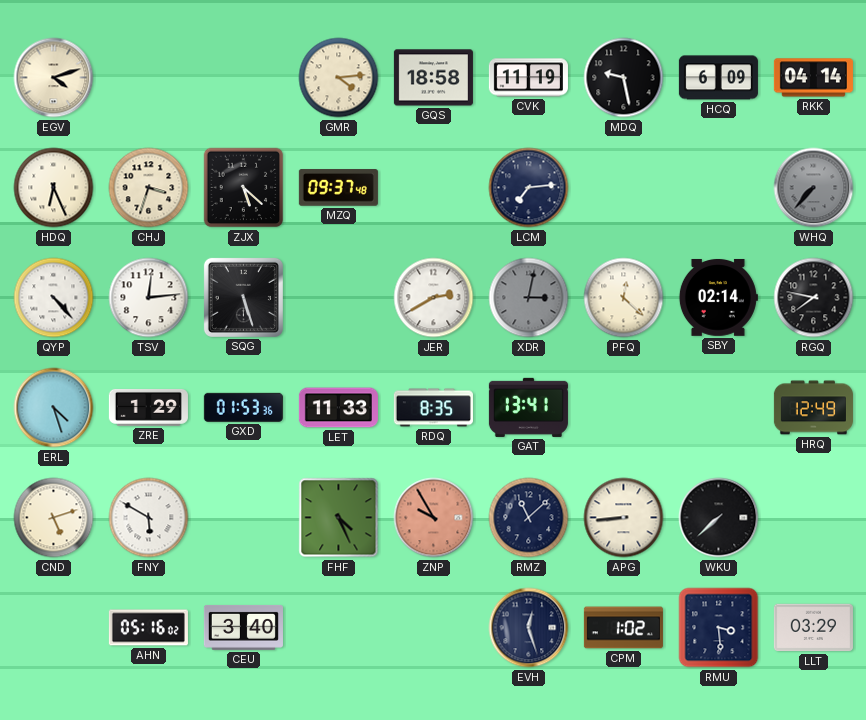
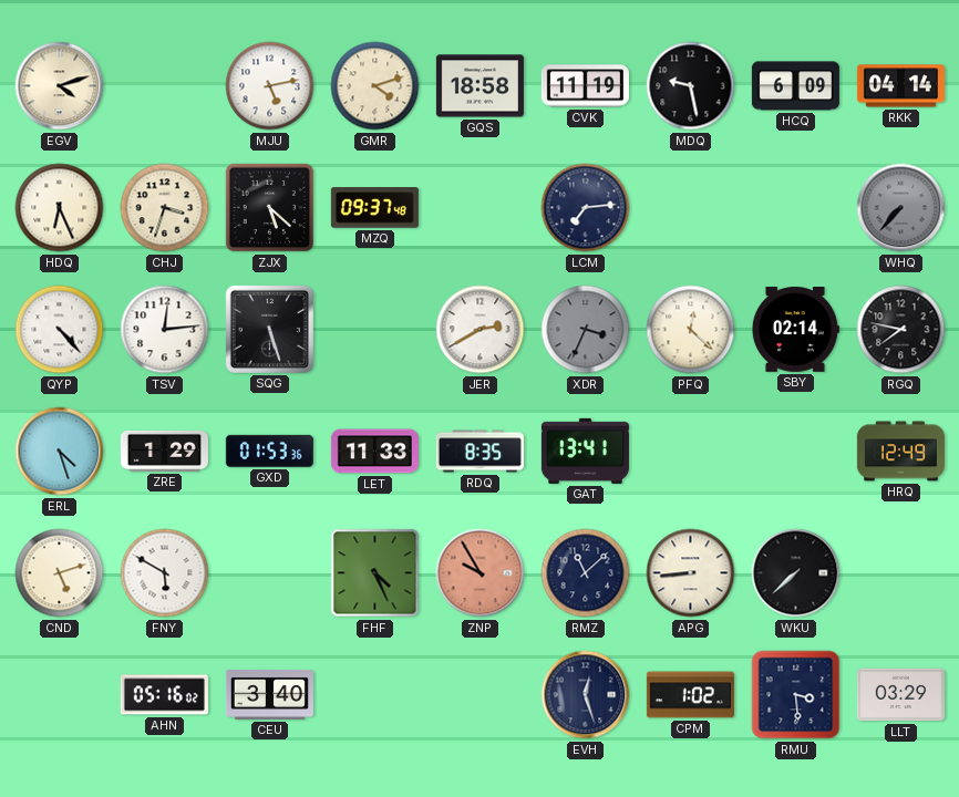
MJU: none -> 5:13 (270, 86)
GMR: 4:14 -> 4:12 (375, 86)
XDR: 3:02 -> 3:34 (586, 330)
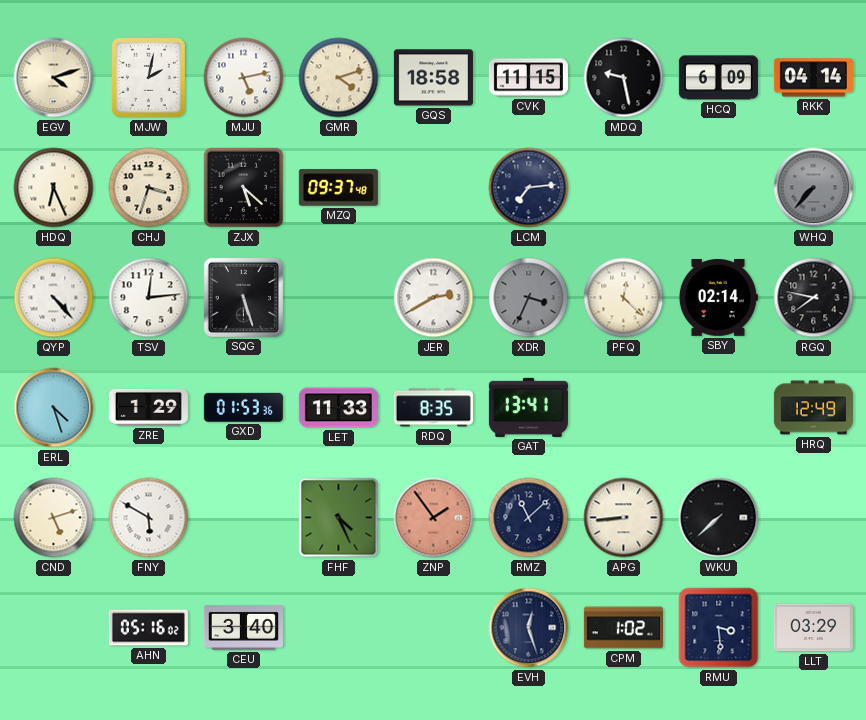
MJW: none -> 2:02 (148, 77)
CVK: 11:19 -> 11:15 (528, 78)
ZNP: 9:55 -> 1:54 (434, 518)
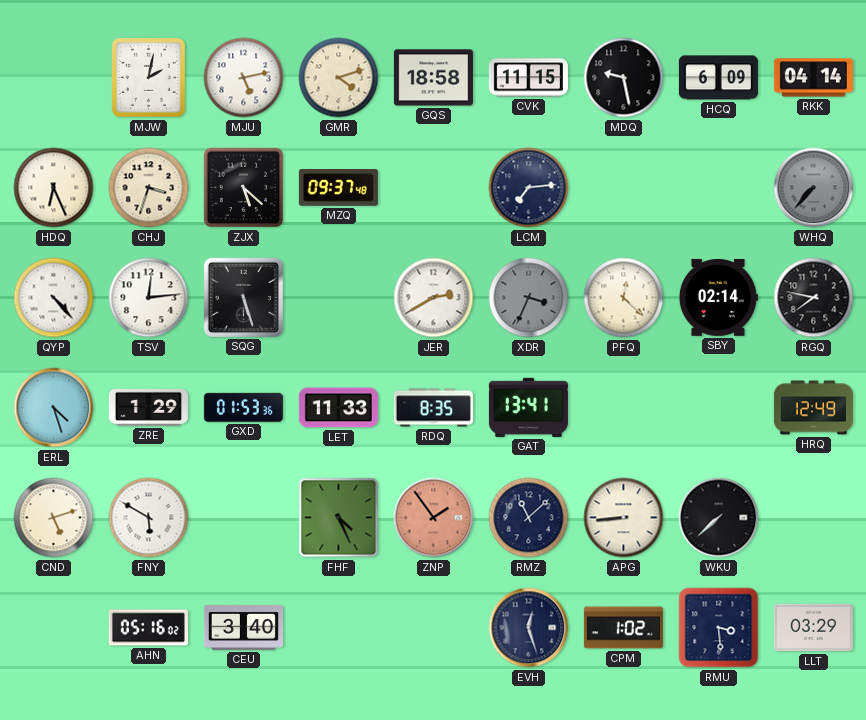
EGV: 4:12 -> none (54, 78)
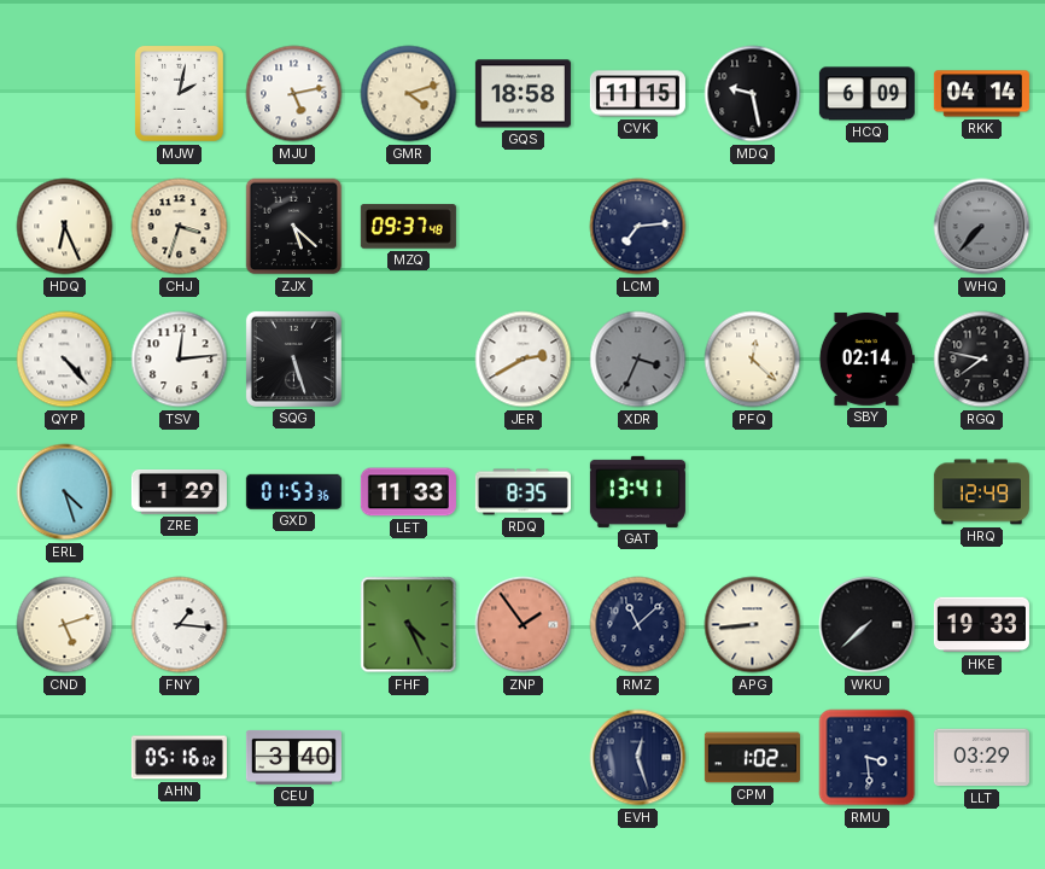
FNY: 5:50 -> 1:16 (180, 625)
HKE: none -> 19:33 (981, 625)
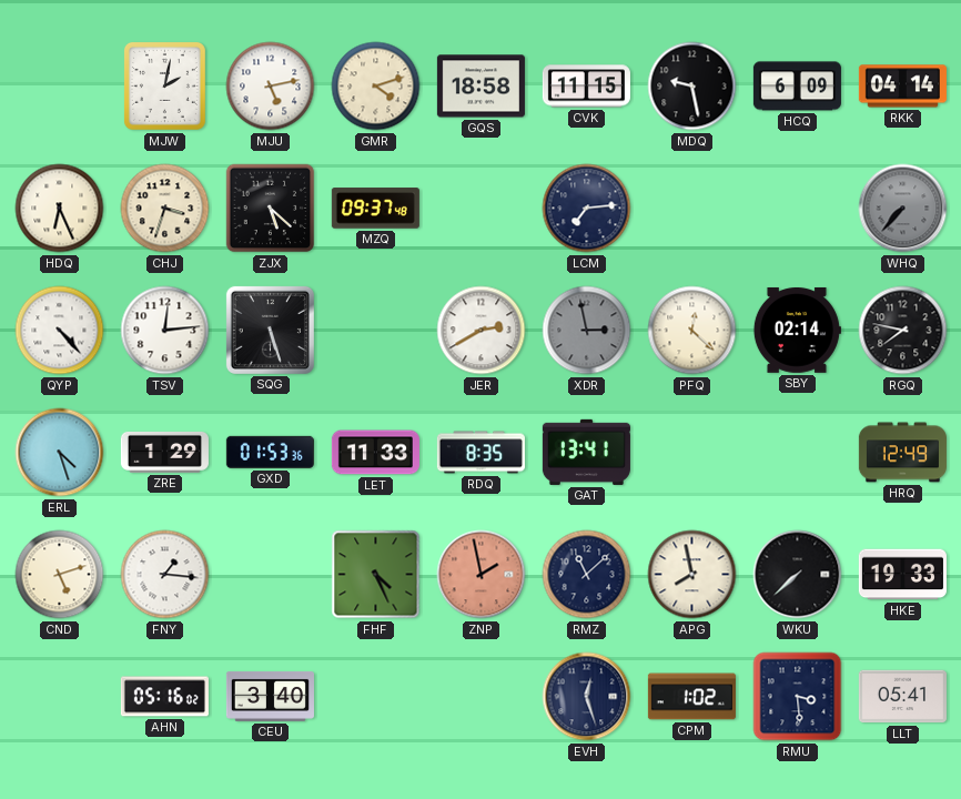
XDR: 3:34 -> 2:58 (587, 331)
ZNP: 1:54 -> 1:58 (482, 575)
APG: 8:44 -> 7:58 (692, 575)
LLT: 03:29 -> 05:41 (902, 697)
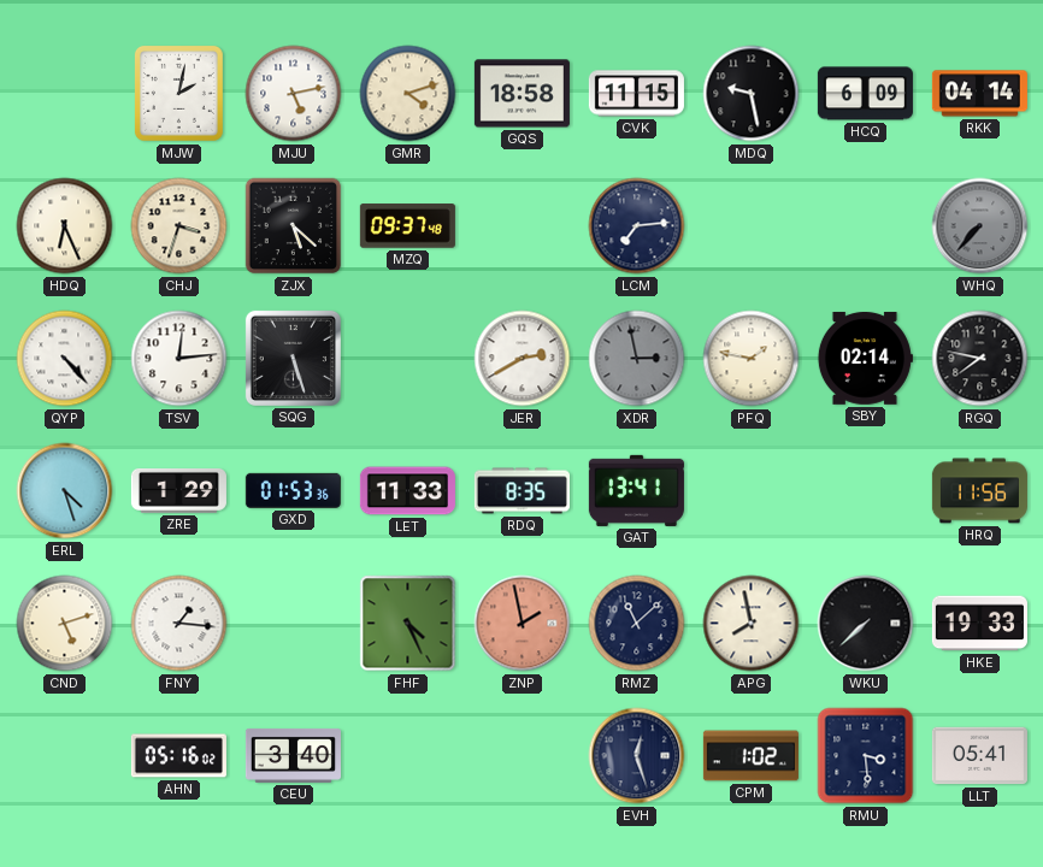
PFQ: 12:22 -> 1:47 (752, 359)
HRQ: 12:49 -> 11:56 (979, 491)
